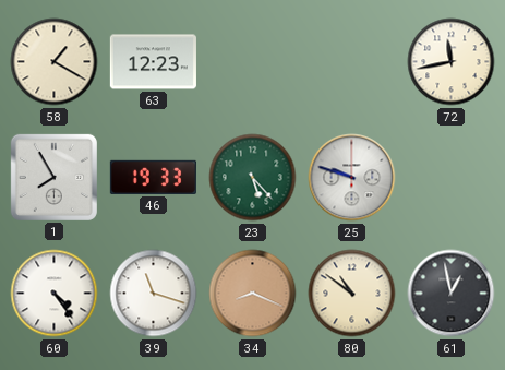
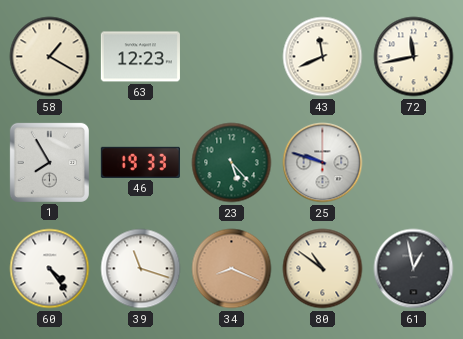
43: none -> 11:41 (323, 57)
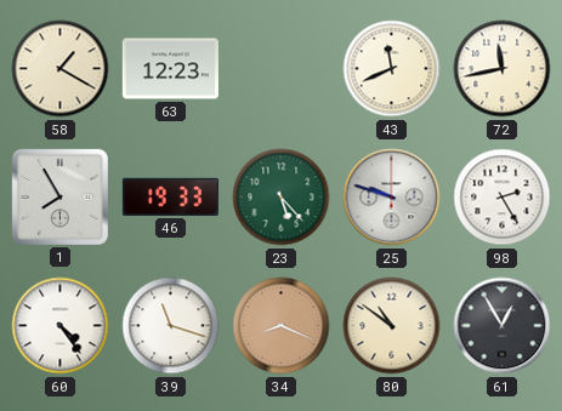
98: none -> 2:25 (503, 198)
61: 12:58 -> 12:55 (503, 326)
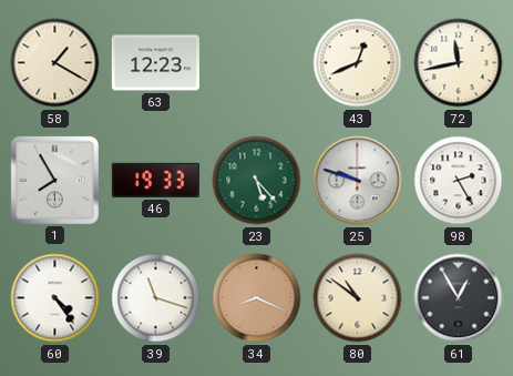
43: 11:41 -> 12:41 (358, 63)
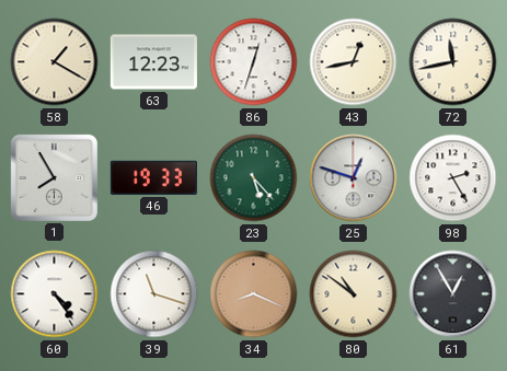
86: none -> 12:33 (254, 62)
43: 12:41 -> 12:43 (354, 62)
25: 9:48 -> 12:48 (354, 178)
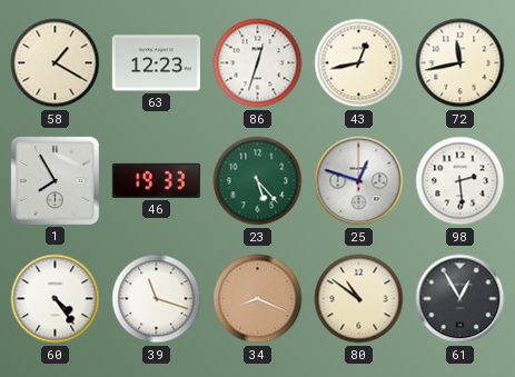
98: 2:25 -> 2:29 (460, 181)
